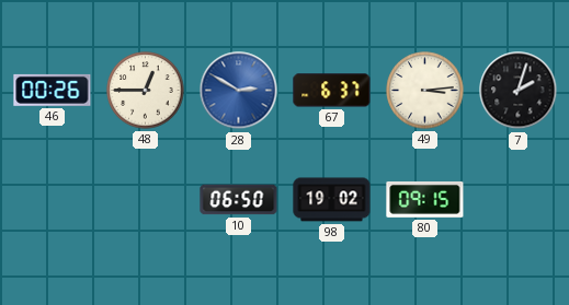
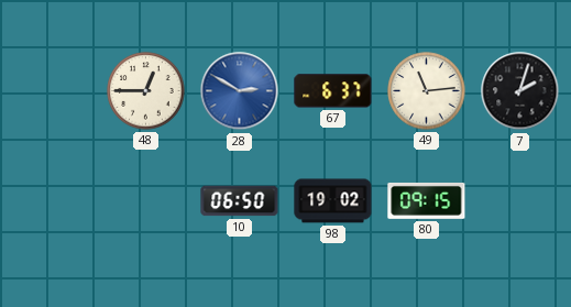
46: 00:26 -> none (53, 90)
49: 3:14 -> 11:14 (427, 91)
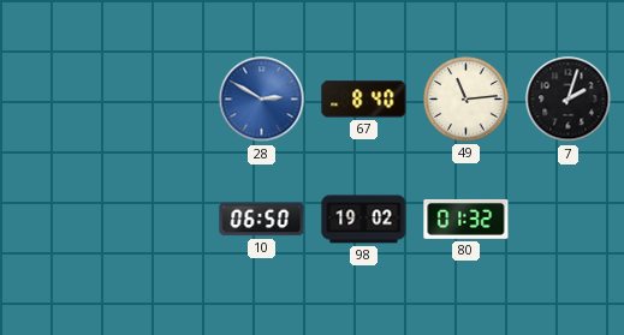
48: 12:45 -> none (146, 91)
67: 6:37 -> 8:40 (364, 100)
80: 09:15 -> 01:32 (466, 219)
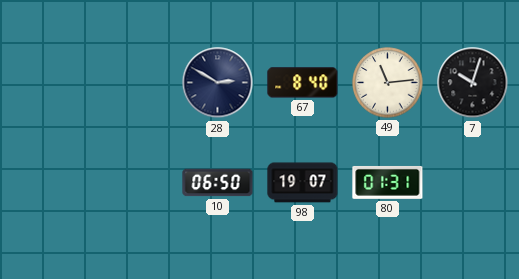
28 dial: blue -> navy (218, 83)
7: 2:03 -> 10:03 (473, 83)
98: 19:02 -> 19:07 (303, 183)
80: 01:32 -> 01:31 (388, 182)
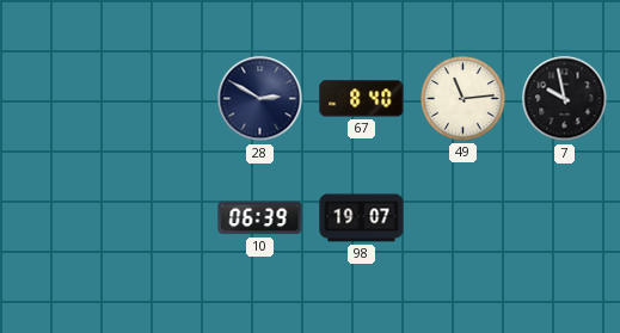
7: 10:03 -> 9:58 (565, 99)
10: 06:50 -> 06:39 (260, 218)
80: 01:31 -> none (388, 182)
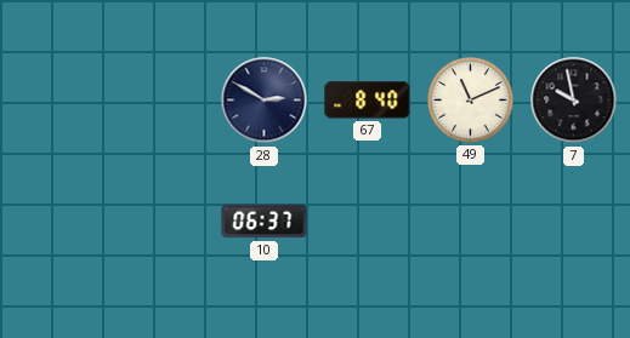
49: 11:14 -> 11:11 (471, 101)
10: 06:39 -> 06:37 (265, 222)
98: 19:07 -> none (362, 218)
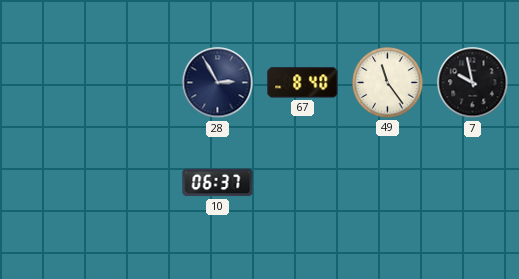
28: 2:50 -> 2:55 (218, 83)
49: 11:11 -> 11:24 (388, 83)
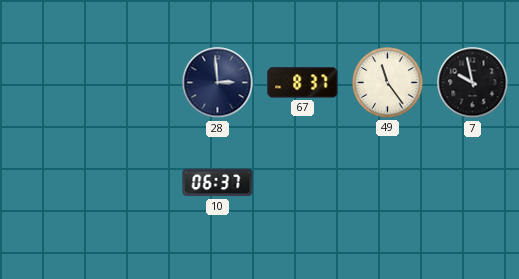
28: 2:55 -> 2:59 (218, 83)
67: 8:40 -> 8:37 (303, 83)
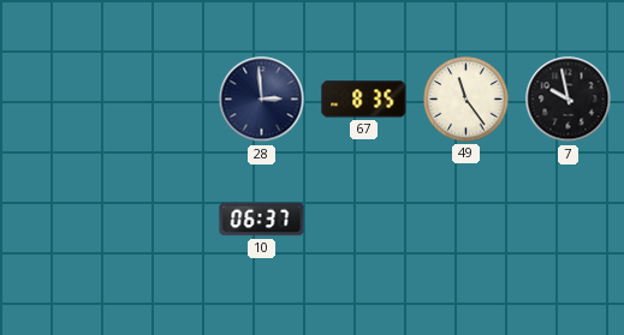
67: 8:37 -> 8:35 (364, 100)
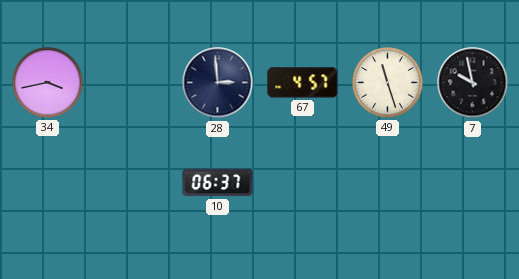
34: none -> 3:43 (48, 83)
67: 8:35 -> 4:57 (303, 83)
49: 11:24 -> 11:27 (388, 83)
